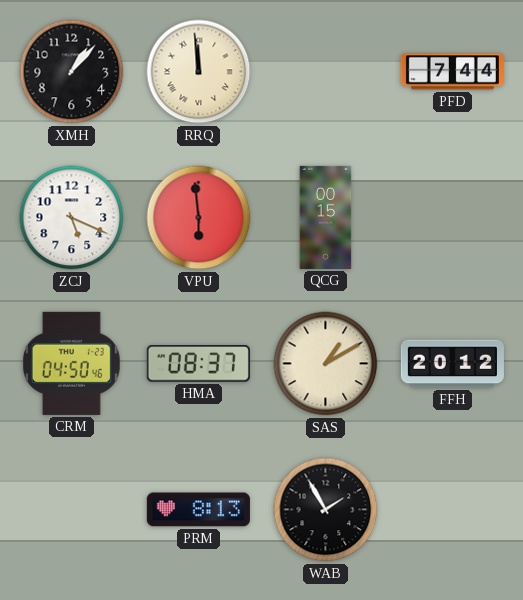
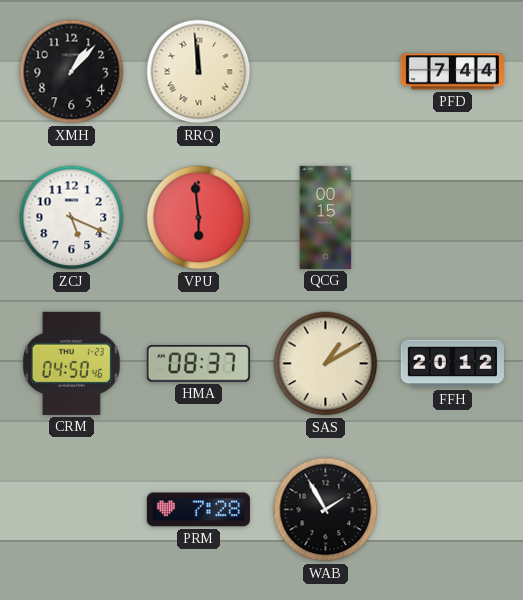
PRM: 8:13 -> 7:28 (198, 510)
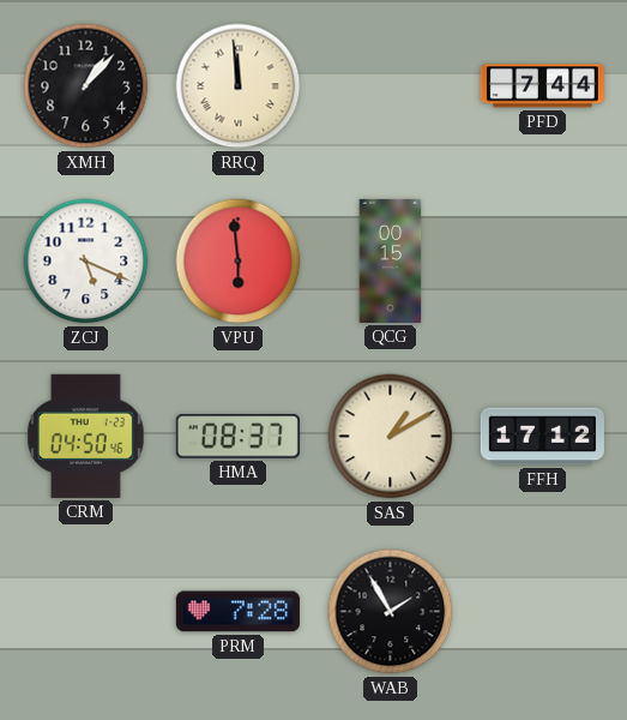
FFH: 20:12 -> 17:12 (542, 437)
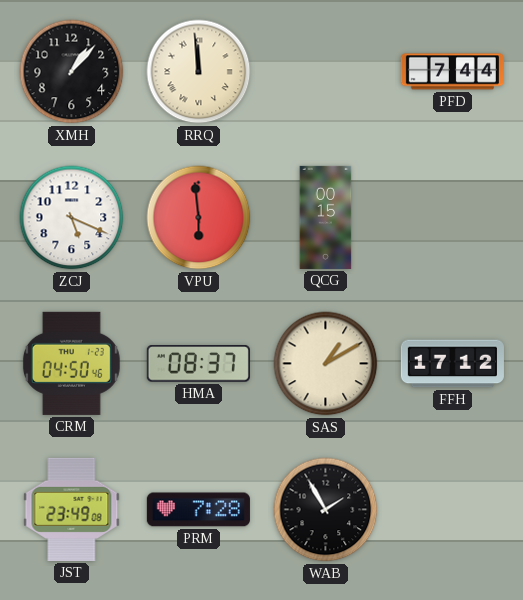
JST: none -> 23:49 (72, 509)
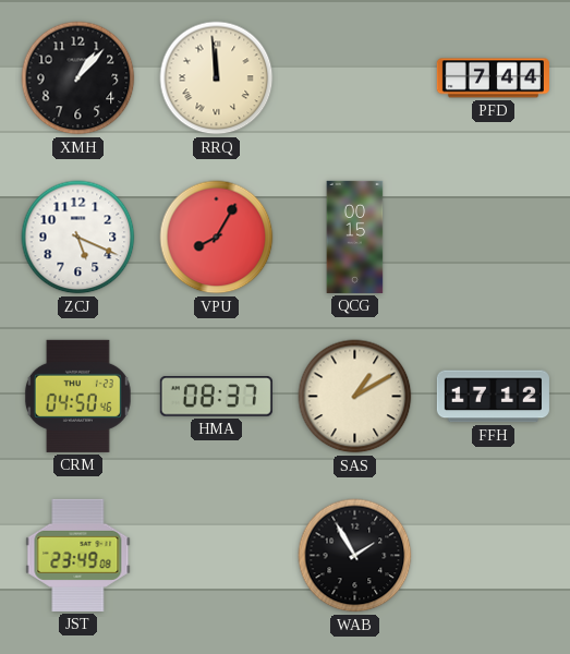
VPU: 5:59 -> 8:05 (217, 238)
PRM: 7:28 -> none (198, 510)
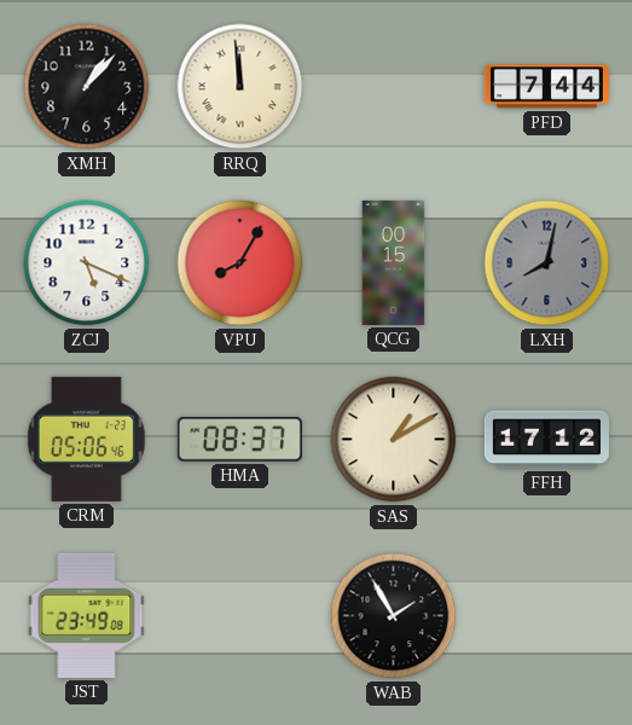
LXH: none -> 8:02 (547, 263)
CRM: 04:50 -> 05:06 (86, 439)
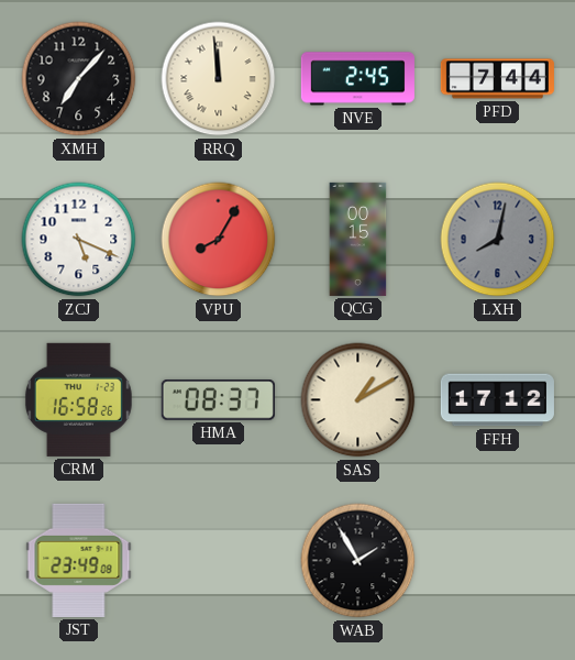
XMH: 1:07 -> 7:07 (79, 79)
NVE: none -> 2:45 (357, 79)
CRM: 05:06 -> 16:58 (78, 399)
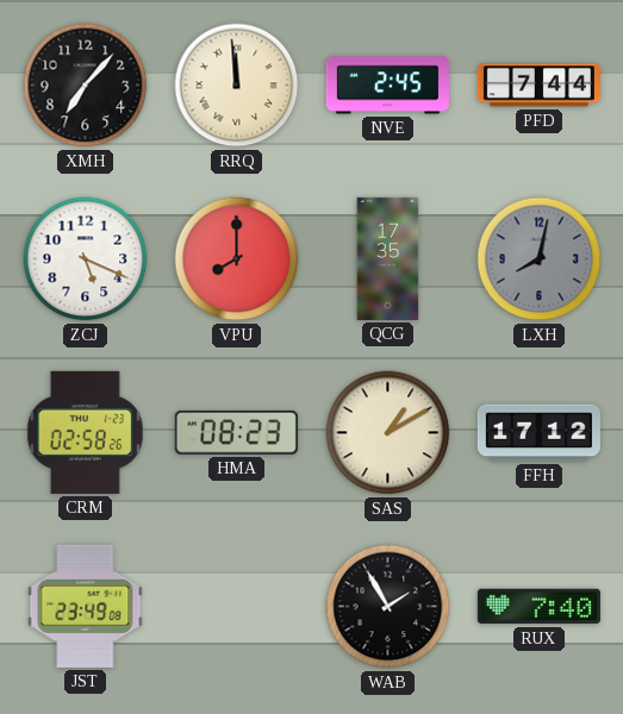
VPU: 8:05 -> 8:00 (237, 259)
QCG: 00:15 -> 17:35 (388, 258)
CRM: 16:58 -> 02:58 (85, 432)
HMA: 08:37 -> 08:23 (236, 433)
RUX: none -> 7:40 (538, 607)
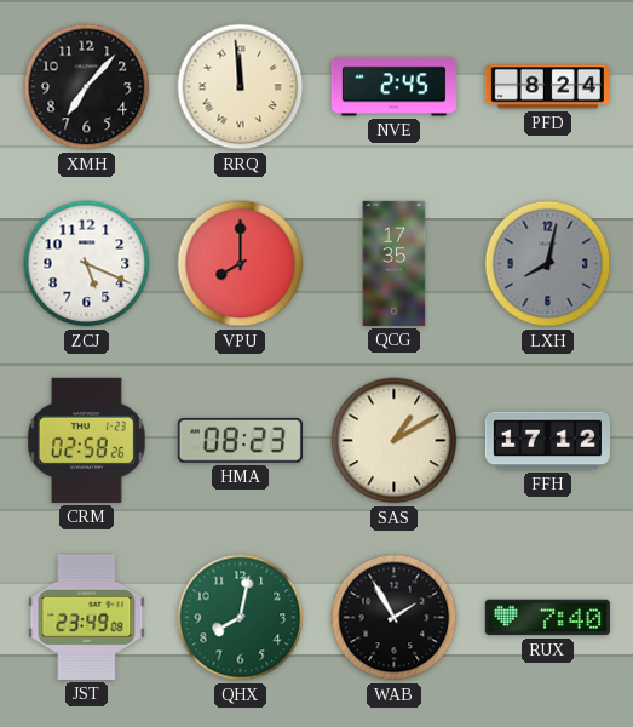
PFD: 7:44 -> 8:24 (547, 87)
QHX: none -> 8:02 (241, 618)
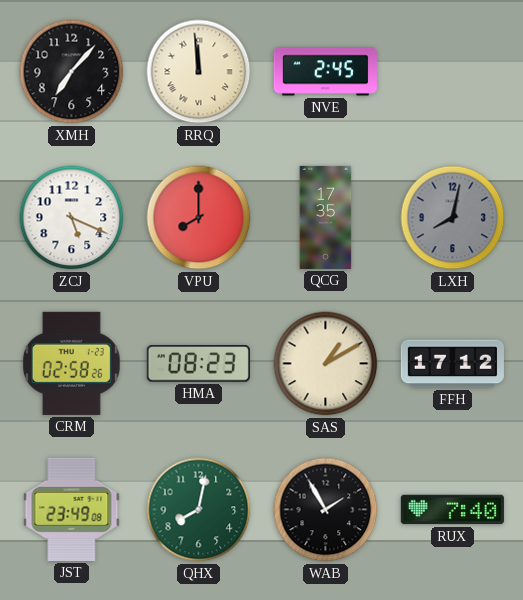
PFD: 8:24 -> none (547, 87)
